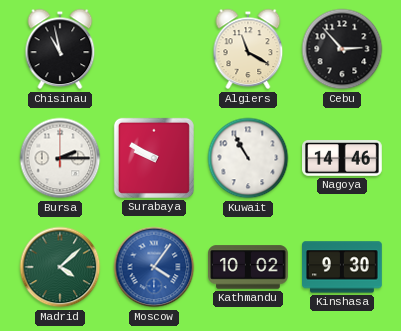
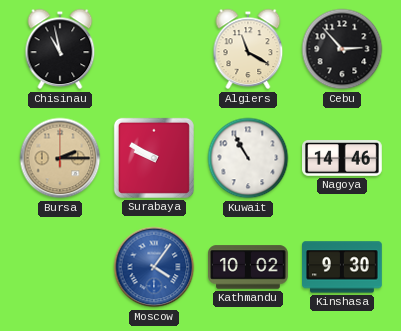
Bursa dial: white -> champagne (60, 158)
Madrid: 4:08 -> none (60, 267)
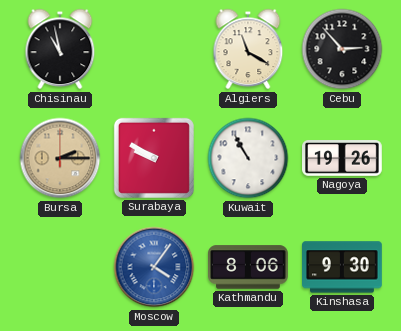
Nagoya: 14:46 -> 19:26 (343, 158)
Kathmandu: 10:02 -> 8:06 (249, 267)
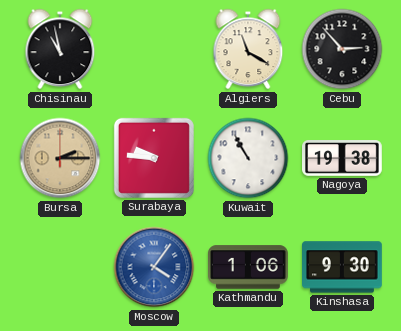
Surabaya: 9:50 -> 9:46 (154, 158)
Nagoya: 19:26 -> 19:38 (343, 158)
Kathmandu: 8:06 -> 1:06 (249, 267)
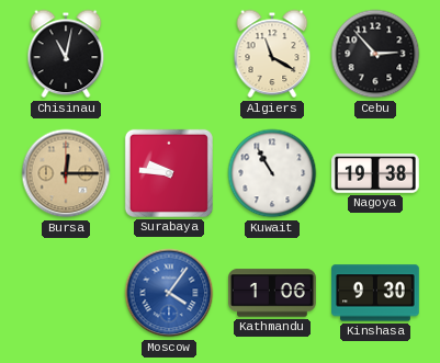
Chisinau: 10:58 -> 11:02 (66, 54)
Bursa: 2:15 -> 12:15 (66, 173)
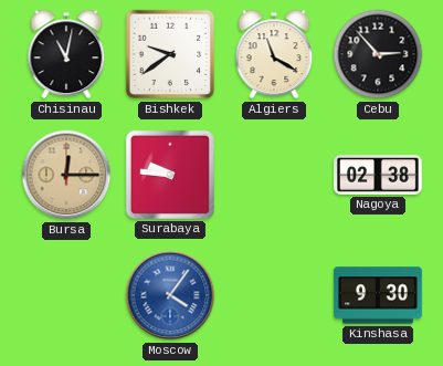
Bishkek: none -> 9:39 (170, 54)
Kuwait: 10:55 -> none (272, 173)
Nagoya: 19:38 -> 02:38 (379, 175)
Kathmandu: 1:06 -> none (273, 293)
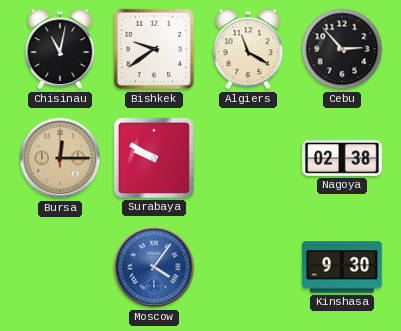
Surabaya: 9:46 -> 9:50 (154, 158)
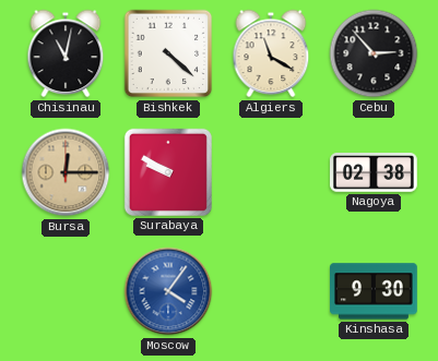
Bishkek: 9:39 -> 4:22 (168, 53)
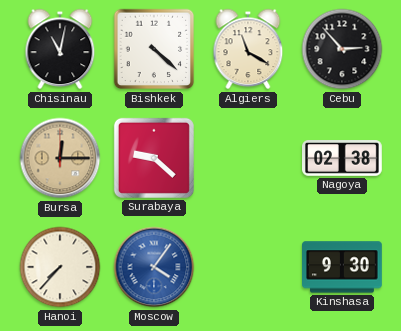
Surabaya: 9:50 -> 9:22 (154, 158)
Hanoi: none -> 7:37 (60, 267)
